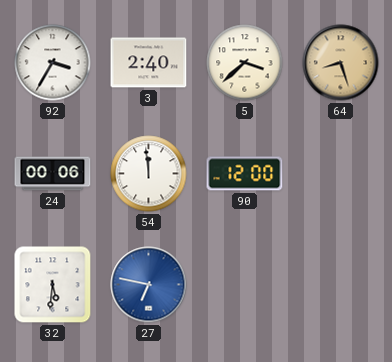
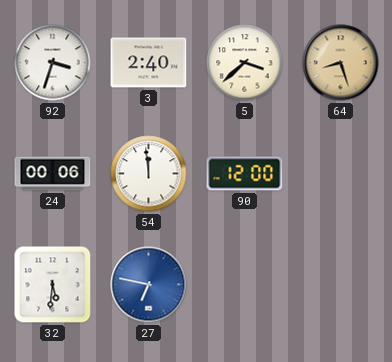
92: 3:35 -> 3:33 (53, 63)
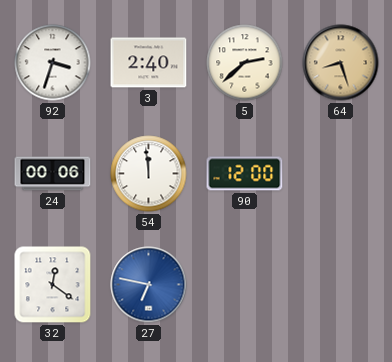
5: 3:38 -> 2:38 (245, 63)
32: 5:31 -> 12:21 (53, 285)
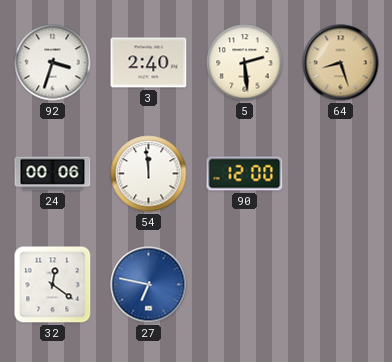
5: 2:38 -> 2:29 (245, 63)
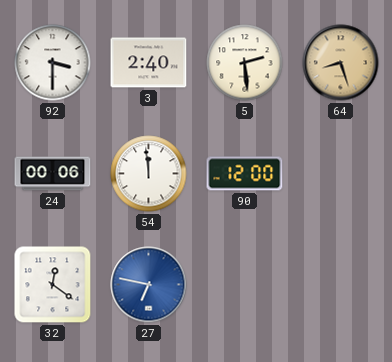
92: 3:33 -> 3:30 (53, 63)
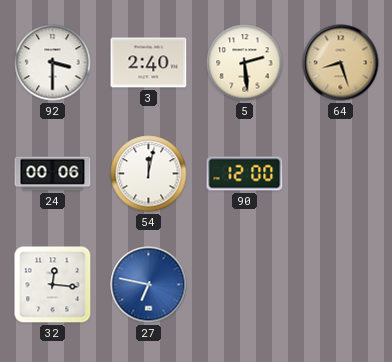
54: 11:59 -> 12:02 (149, 174)
32: 12:21 -> 12:16 (53, 285)
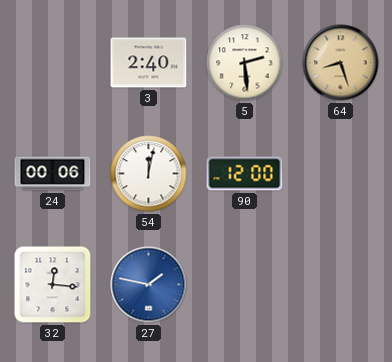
92: 3:30 -> none (53, 63)
27: 6:47 -> 1:47 (149, 285)
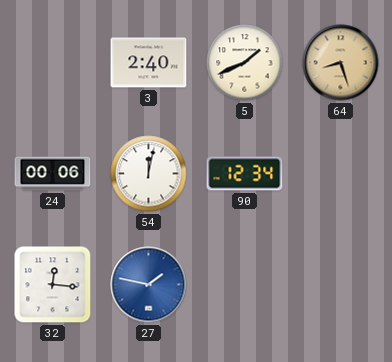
5: 2:29 -> 1:41 (245, 63)
90: 12:00 -> 12:34 (245, 174)
